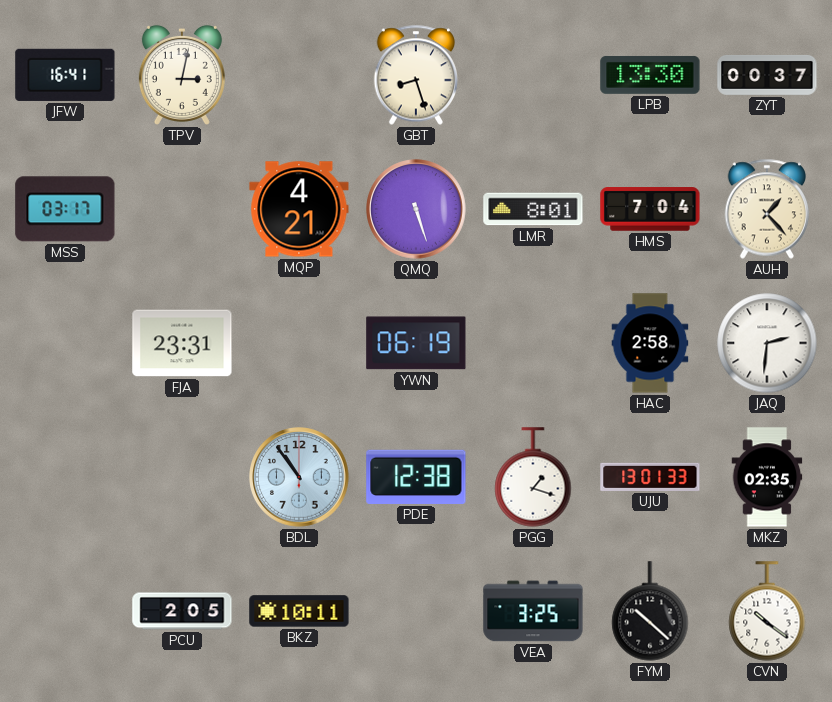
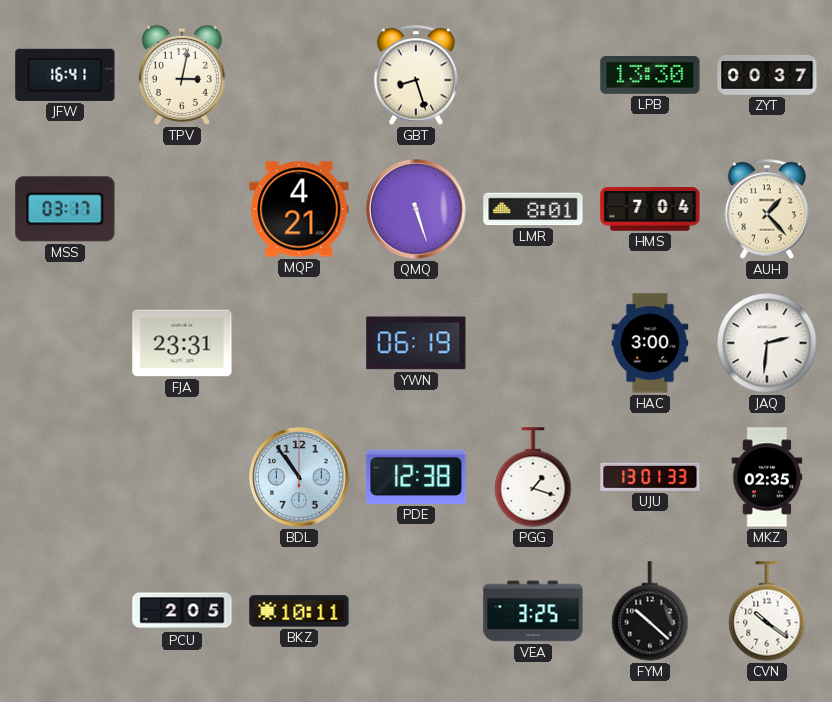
HAC: 2:58 -> 3:00 (650, 343)
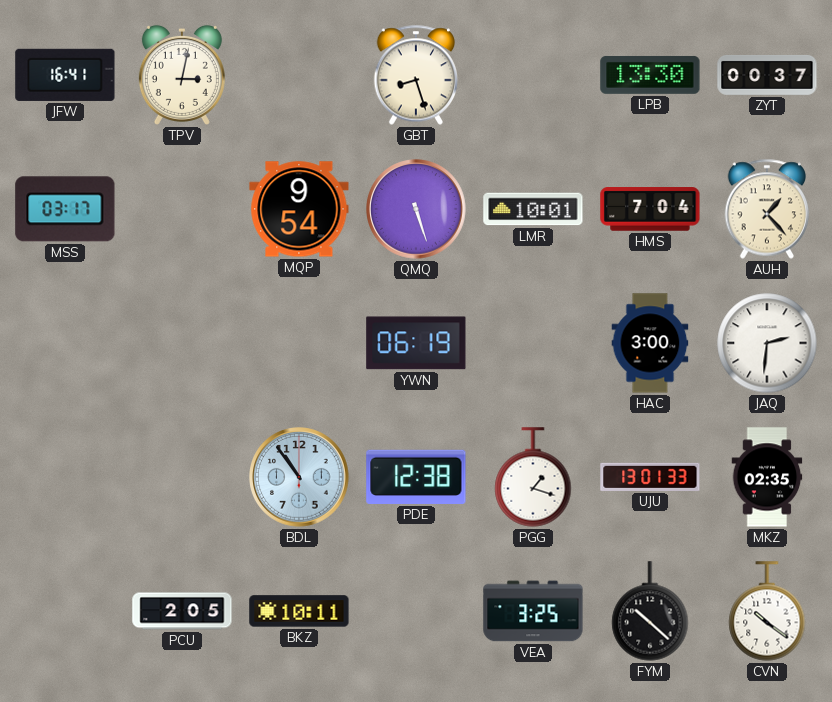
MQP: 4:21 -> 9:54 (299, 209)
LMR: 8:01 -> 10:01 (533, 209)
FJA: 23:31 -> none (182, 343)
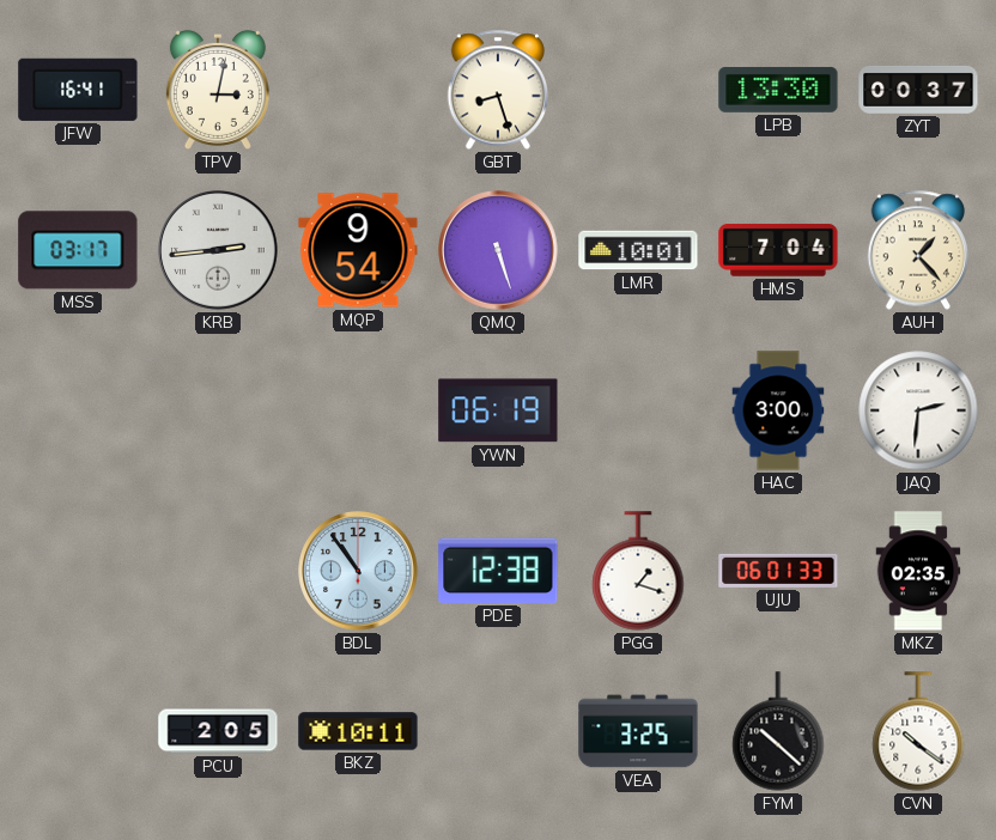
KRB: none -> 2:44 (218, 250)
UJU: 13:01 -> 06:01 (778, 571)
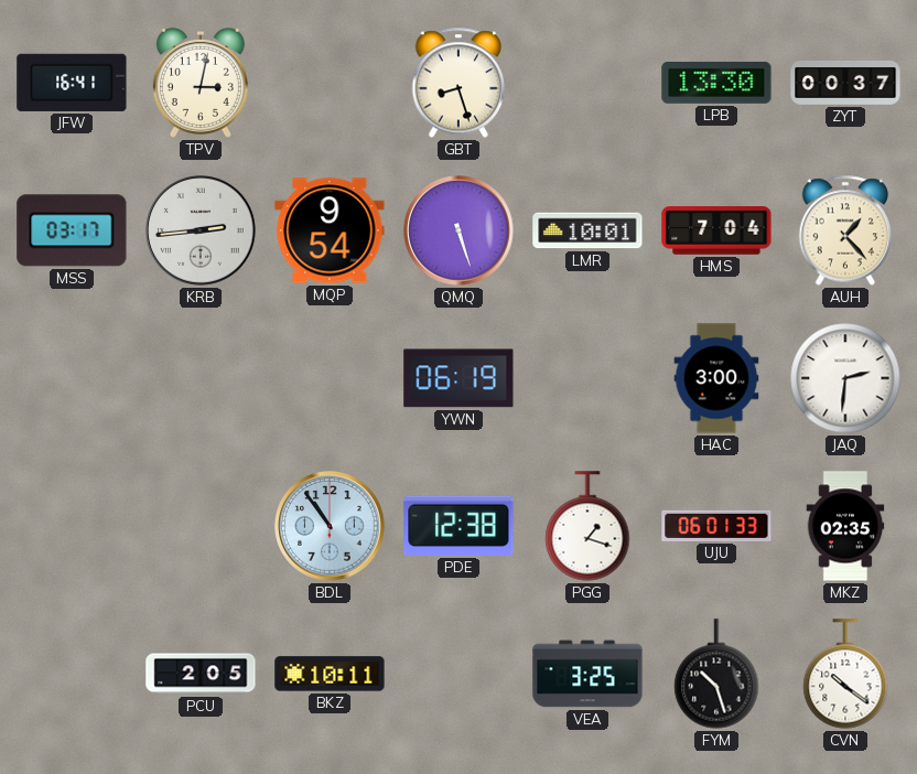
FYM: 10:22 -> 10:27 (716, 674)
